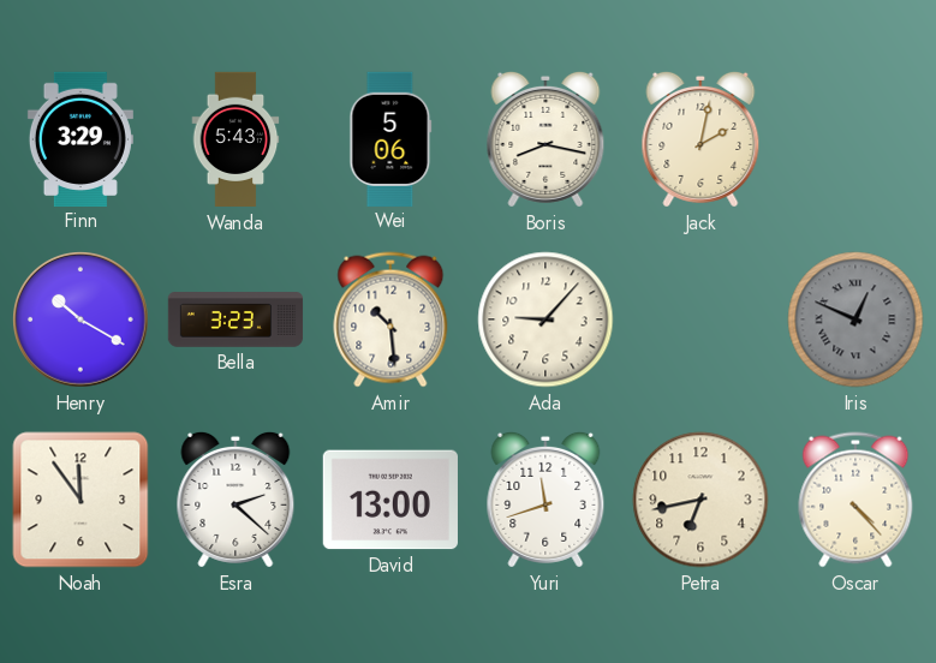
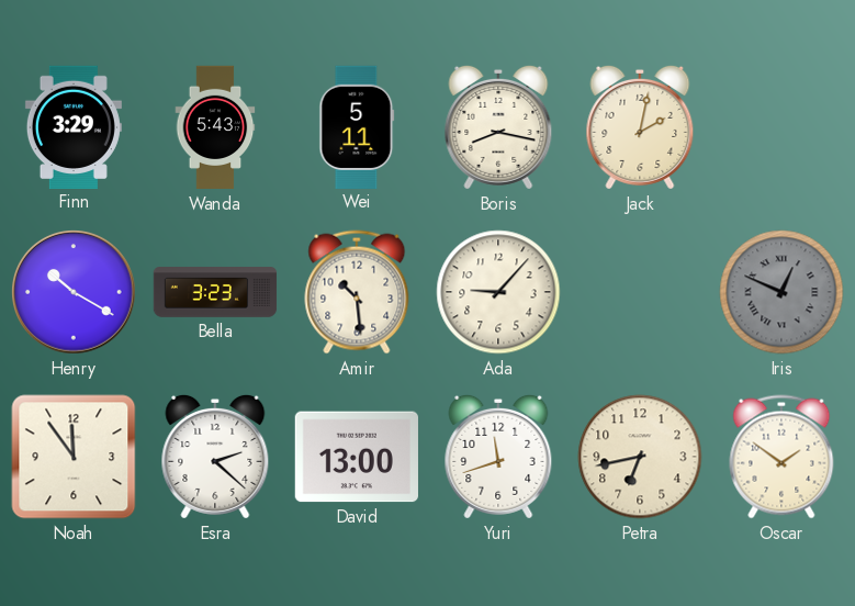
Wei: 5:06 -> 5:11 (357, 126)
Oscar: 4:23 -> 1:51 (781, 457)
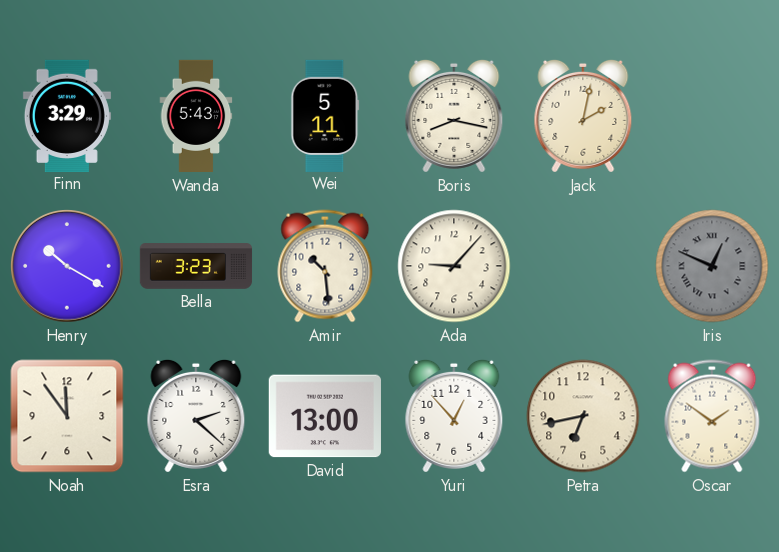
Yuri: 11:42 -> 12:53 (454, 416)
